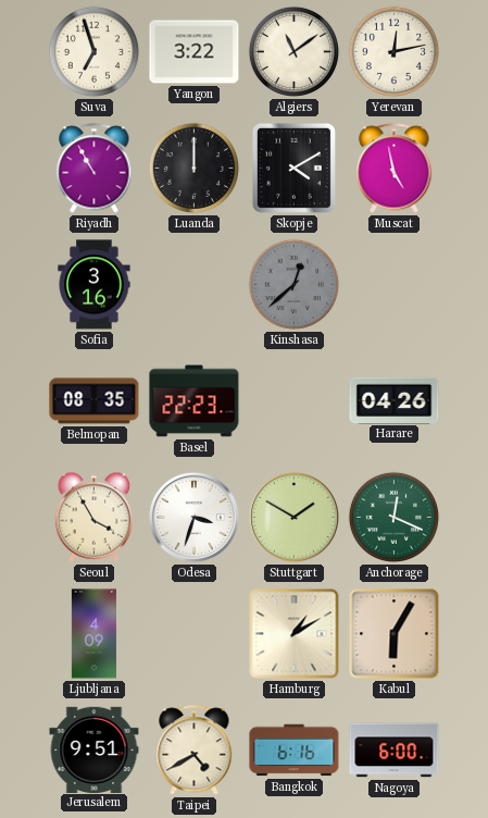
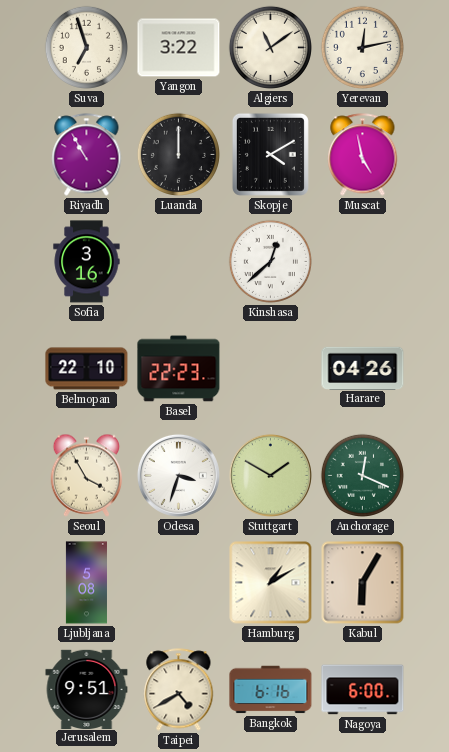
Kinshasa dial: grey -> white (270, 261)
Belmopan: 08:35 -> 22:10 (87, 369)
Ljubljana: 4:09 -> 5:08 (86, 583)
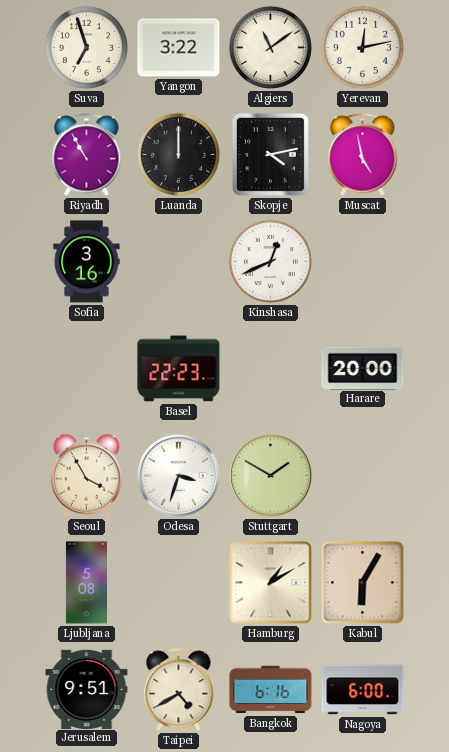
Skopje: 4:10 -> 4:13 (270, 154)
Kinshasa: 12:38 -> 12:41 (270, 261)
Belmopan: 22:10 -> none (87, 369)
Harare: 04:26 -> 20:00 (363, 368)
Anchorage: 12:19 -> none (362, 475)
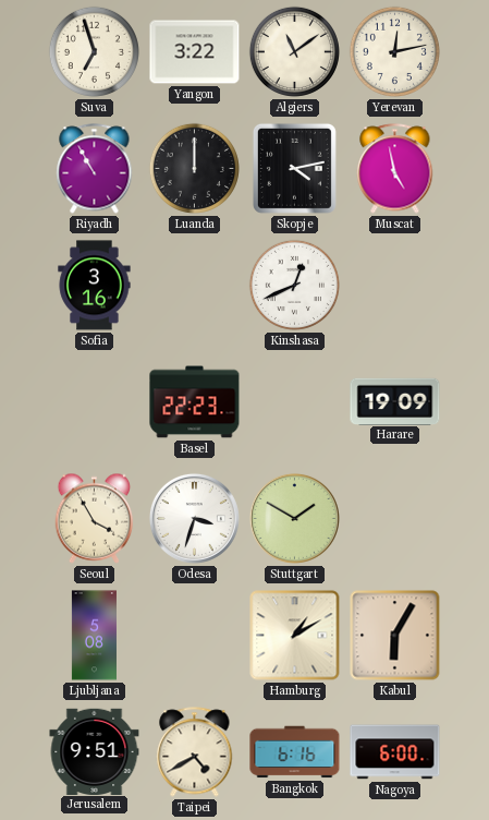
Harare: 20:00 -> 19:09 (395, 401)
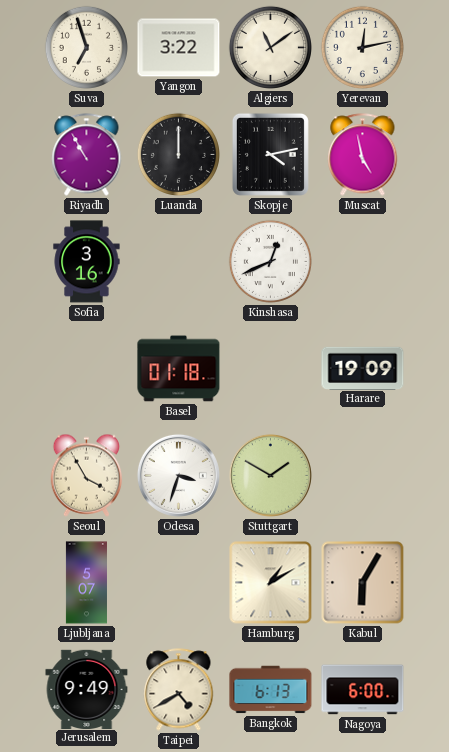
Basel: 22:23 -> 01:18 (179, 369)
Ljubljana: 5:08 -> 5:07 (86, 583)
Jerusalem: 9:51 -> 9:49 (87, 689)
Bangkok: 6:16 -> 6:13 (271, 690)
